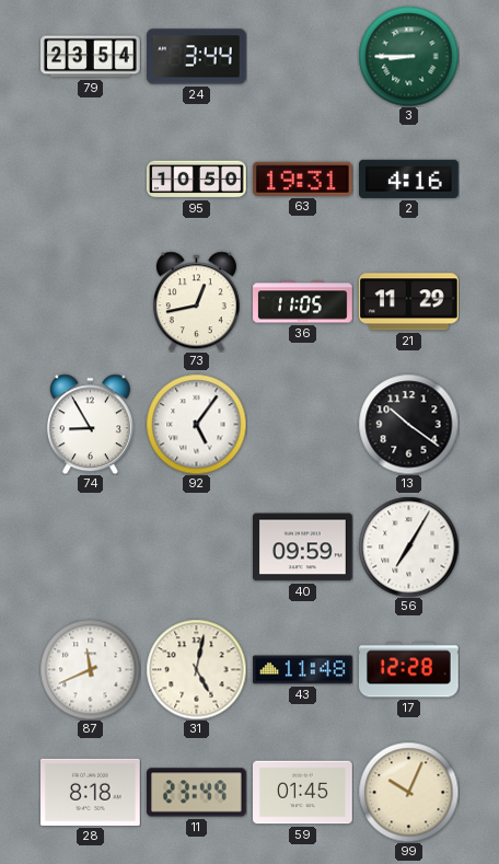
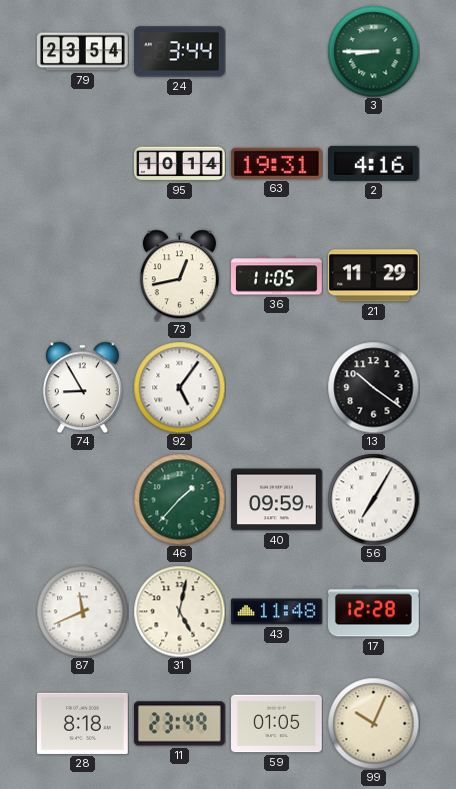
95: 10:50 -> 10:14 (180, 164)
46: none -> 1:37 (179, 499)
59: 01:45 -> 01:05 (277, 724)
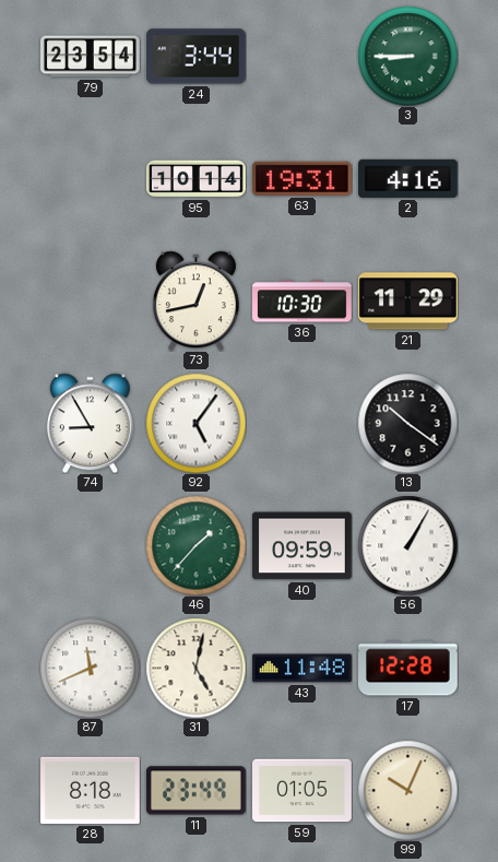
36: 11:05 -> 10:30 (303, 302)
56: 7:05 -> 1:05 (407, 545)
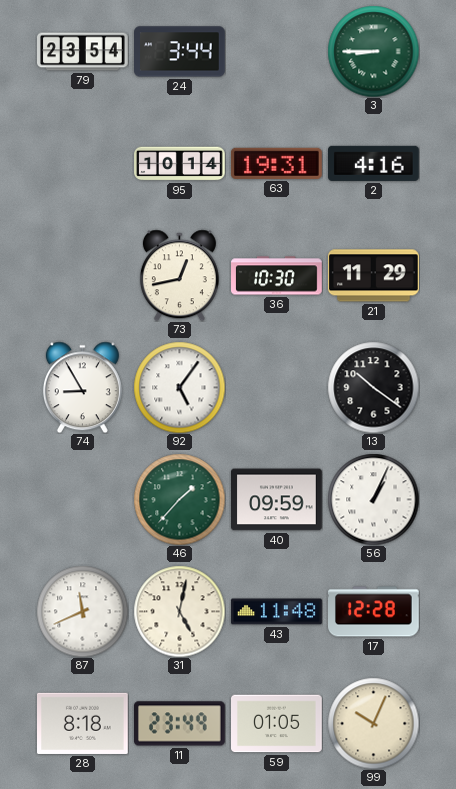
56: 1:05 -> 1:04 (373, 499)
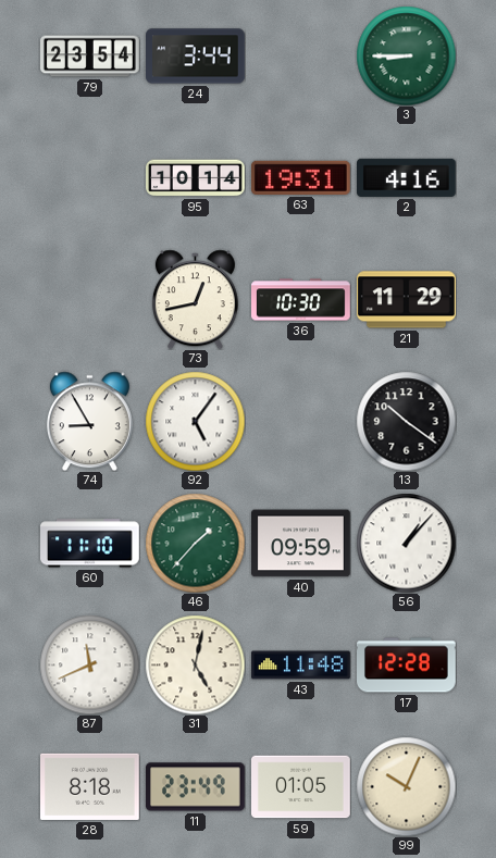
60: none -> 11:10 (90, 544)
56: 1:04 -> 1:07 (406, 543)
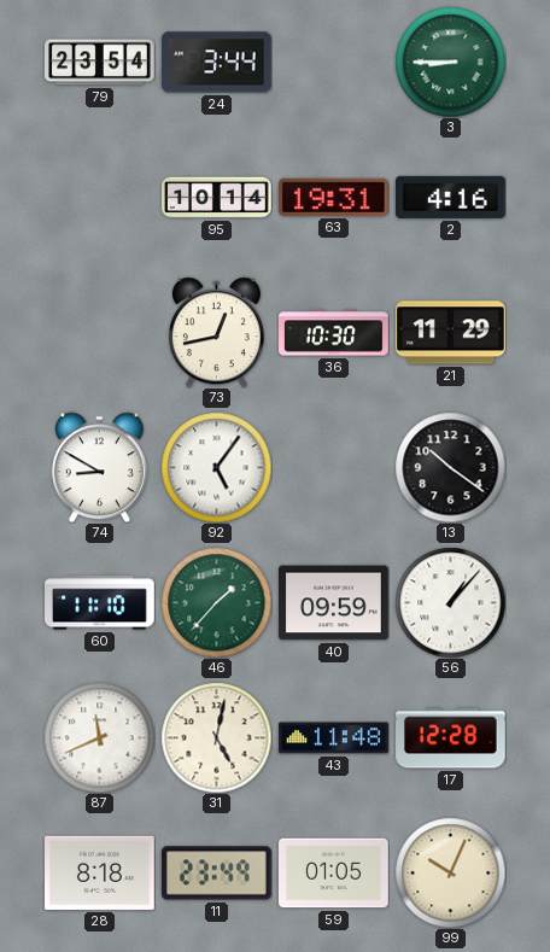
74: 8:55 -> 8:50 (99, 467)
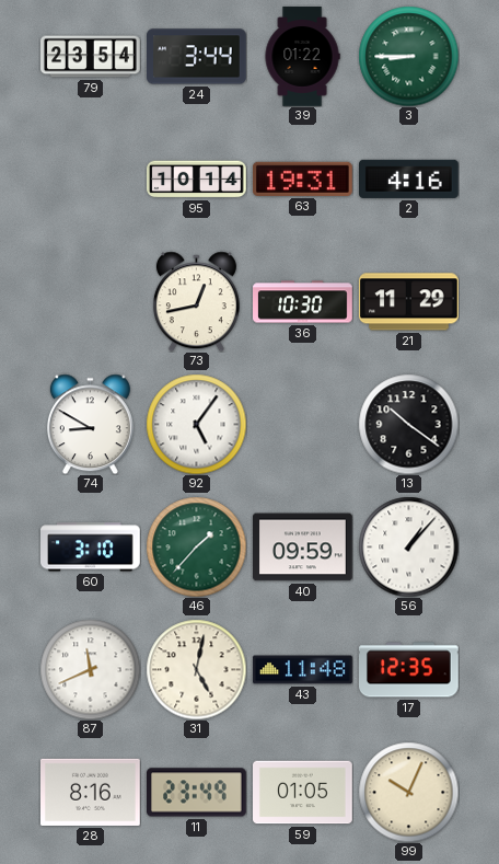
39: none -> 01:22 (302, 57)
60: 11:10 -> 3:10 (91, 548)
17: 12:28 -> 12:35 (409, 670)
28: 8:18 -> 8:16 (91, 792)
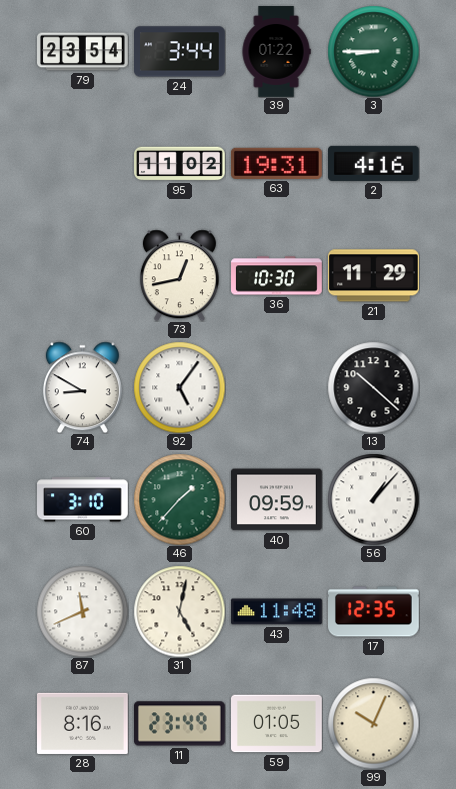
95: 10:14 -> 11:02 (180, 164)
13: 10:21 -> 10:22 (373, 387)
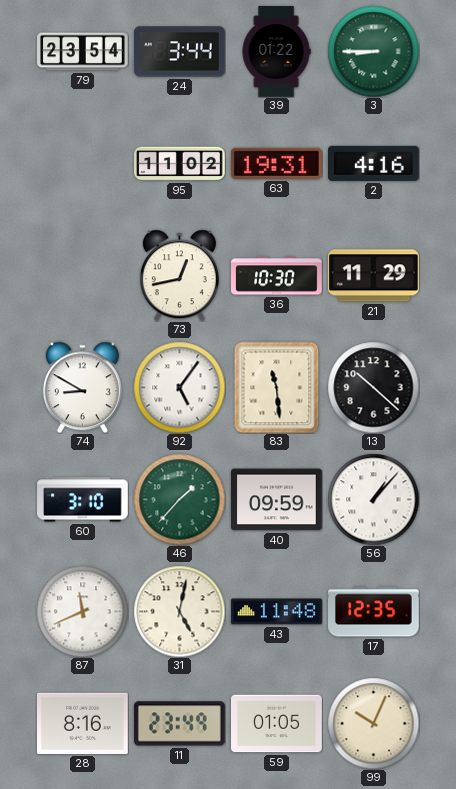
83: none -> 11:29 (277, 387)
